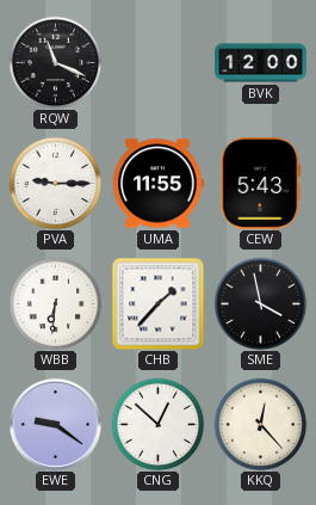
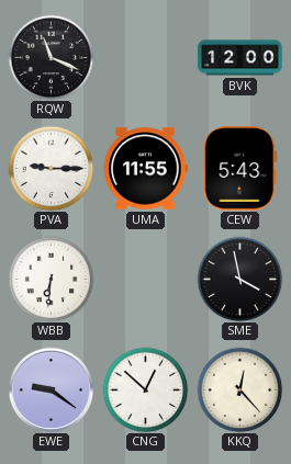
CHB: 1:37 -> none (157, 303)
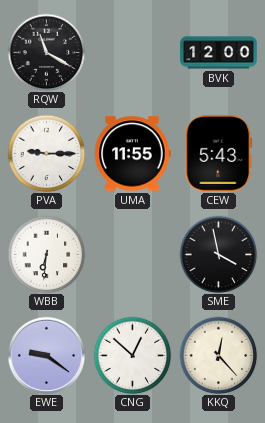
RQW: 11:19 -> 11:20 (46, 52)
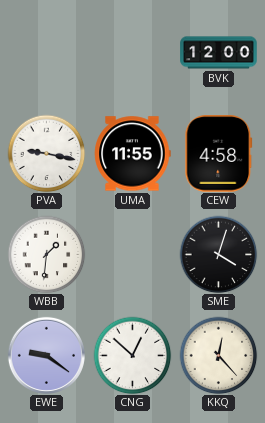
RQW: 11:20 -> none (46, 52)
PVA: 9:15 -> 9:17 (46, 153)
CEW: 5:43 -> 4:58 (219, 154)
WBB: 6:31 -> 1:31 (46, 254)
SME: 3:58 -> 4:03 (218, 254)
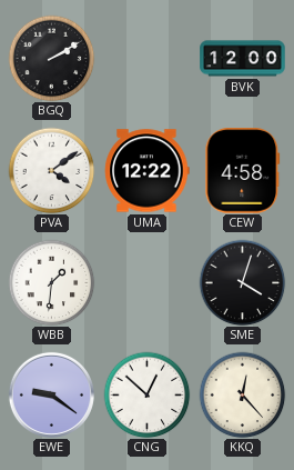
BGQ: none -> 2:10 (51, 58)
PVA: 9:17 -> 4:09 (51, 170)
UMA: 11:55 -> 12:22 (148, 171)
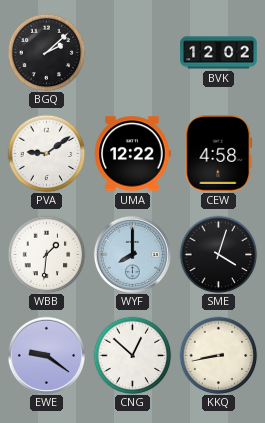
BGQ: 2:10 -> 2:08 (46, 52)
BVK: 12:00 -> 12:02 (219, 53)
PVA: 4:09 -> 9:09 (46, 153)
WYF: none -> 8:00 (132, 254)
KKQ: 12:23 -> 8:43 (218, 355)
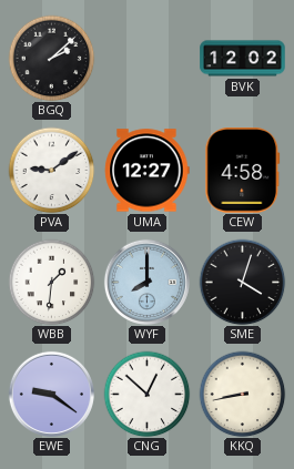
UMA: 12:22 -> 12:27 (148, 171)
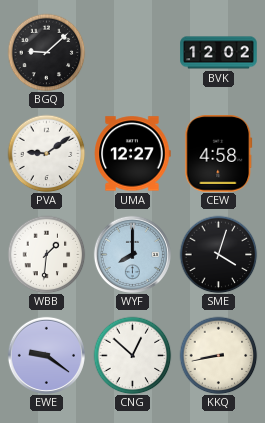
BGQ: 2:08 -> 9:08 (46, 52)
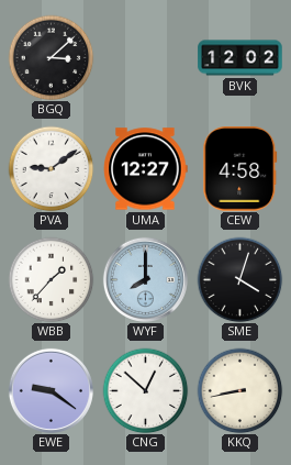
BGQ: 9:08 -> 3:08 (51, 57)
WBB: 1:31 -> 1:37 (51, 279)
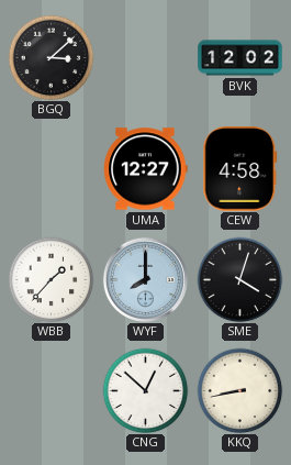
PVA: 9:09 -> none (51, 168)
EWE: 9:21 -> none (51, 390)
